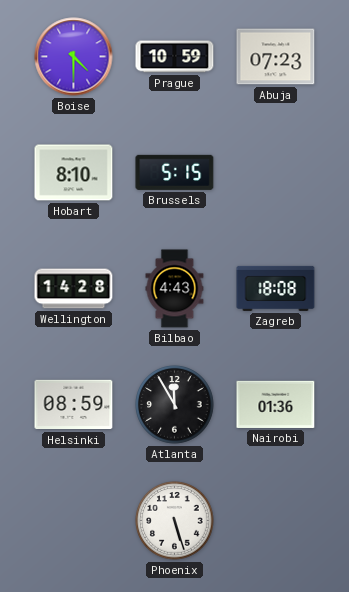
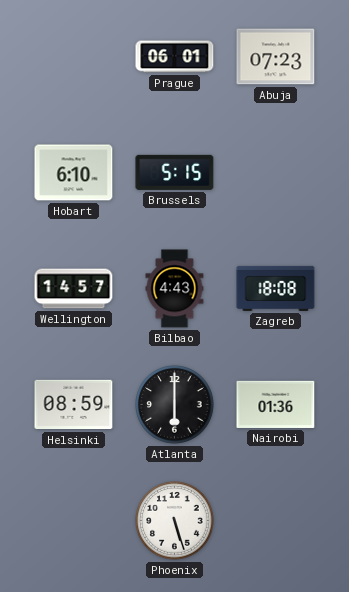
Boise: 4:30 -> none (74, 57)
Prague: 10:59 -> 06:01 (175, 57)
Hobart: 8:10 -> 6:10 (74, 173)
Wellington: 14:28 -> 14:57 (74, 289)
Atlanta: 11:55 -> 6:00 (175, 405)
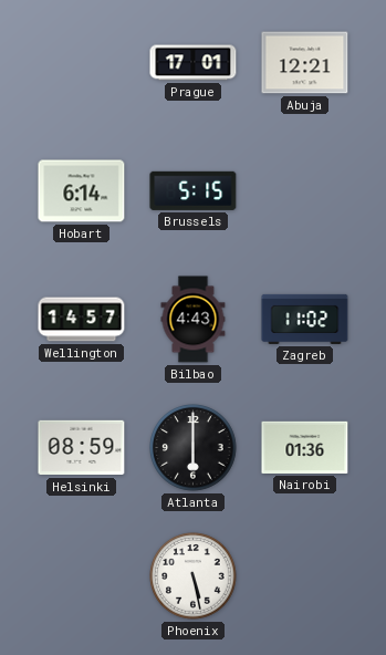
Prague: 06:01 -> 17:01 (194, 63)
Abuja: 07:23 -> 12:21 (305, 63)
Hobart: 6:10 -> 6:14 (82, 191)
Zagreb: 18:08 -> 11:02 (305, 319)
Phoenix: 5:27 -> 5:28 (194, 576)
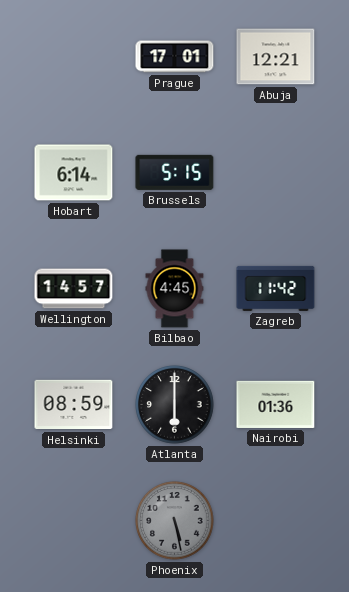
Bilbao: 4:43 -> 4:45 (175, 289)
Zagreb: 11:02 -> 11:42 (276, 288)
Phoenix dial: white -> grey (175, 521)
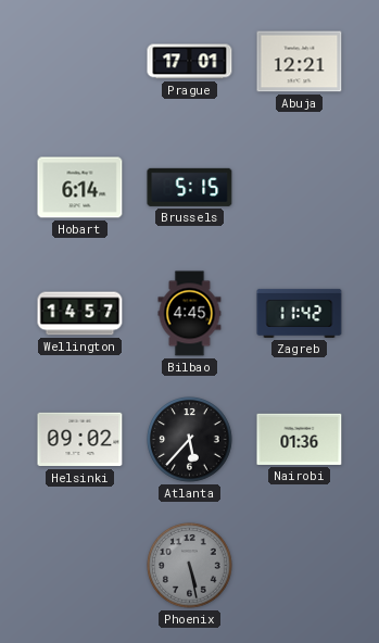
Helsinki: 08:59 -> 09:02 (80, 440)
Atlanta: 6:00 -> 5:37 (190, 440)
